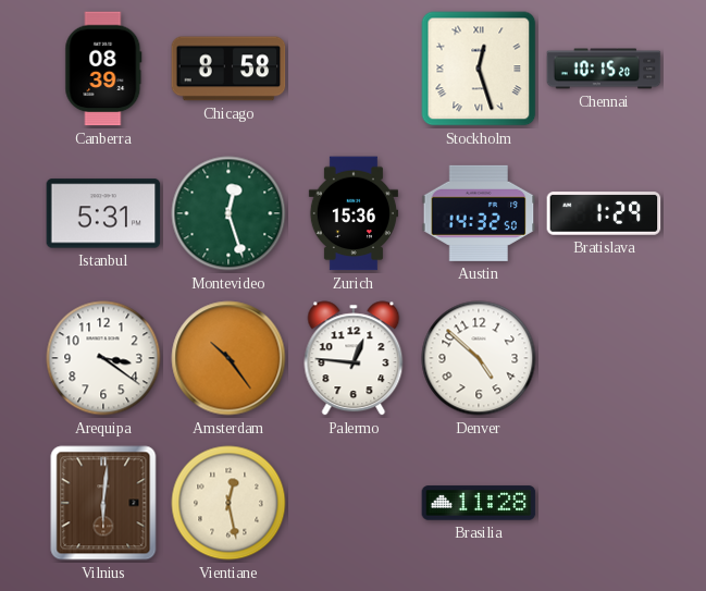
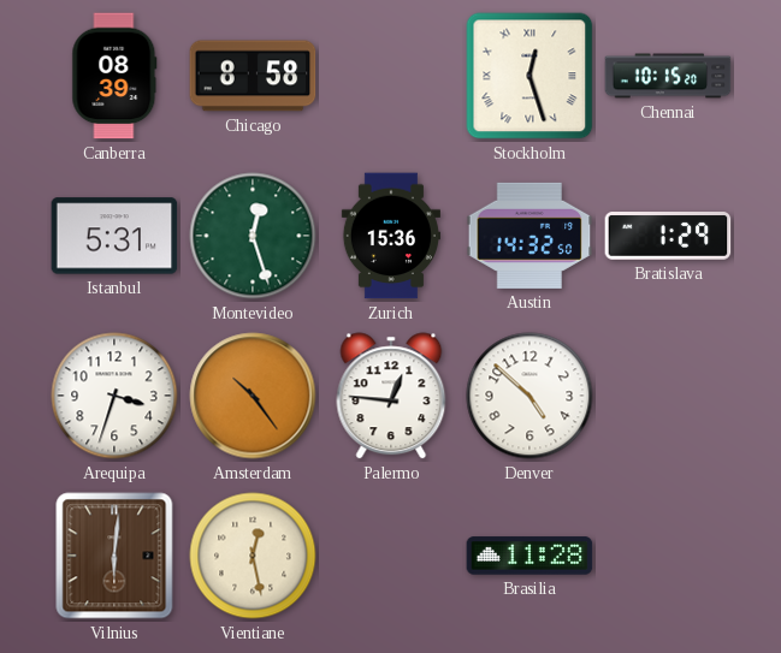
Arequipa: 3:21 -> 3:33 (114, 396)
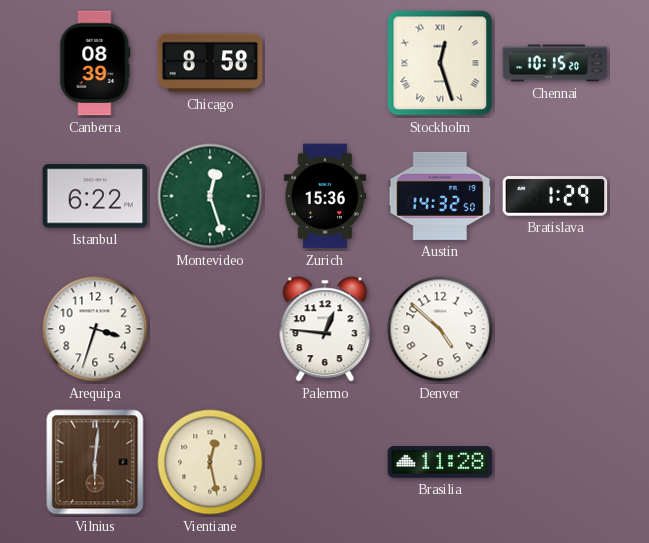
Istanbul: 5:31 -> 6:22 (95, 196)
Amsterdam: 10:24 -> none (253, 396)
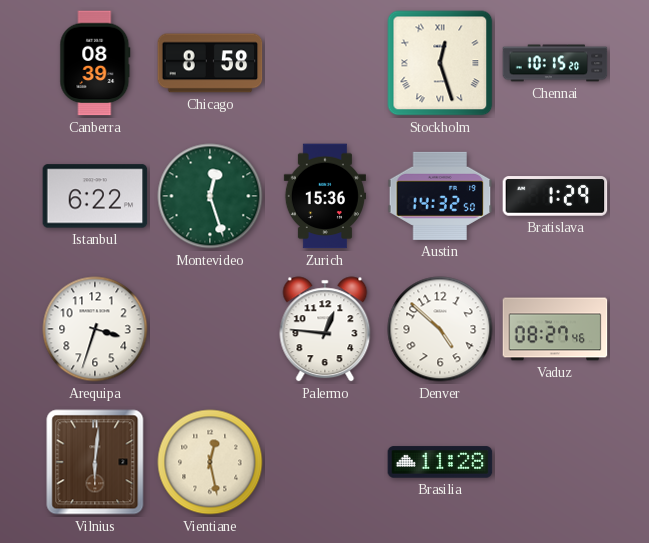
Vaduz: none -> 08:27 (555, 329)
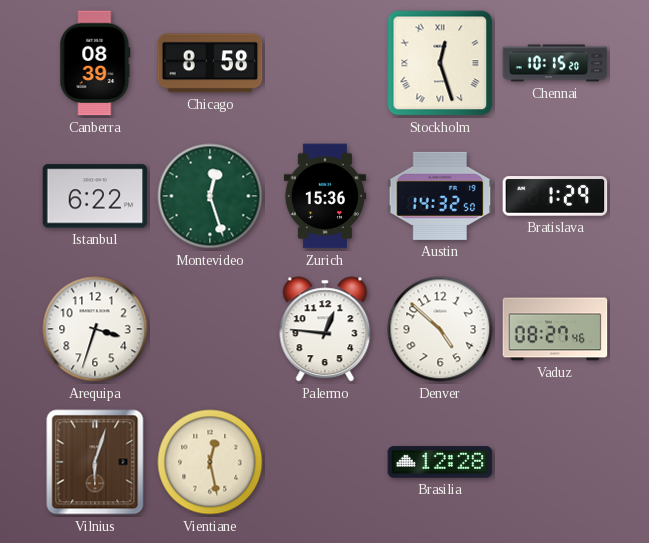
Vilnius: 6:01 -> 6:03 (95, 462)
Brasilia: 11:28 -> 12:28 (440, 462)
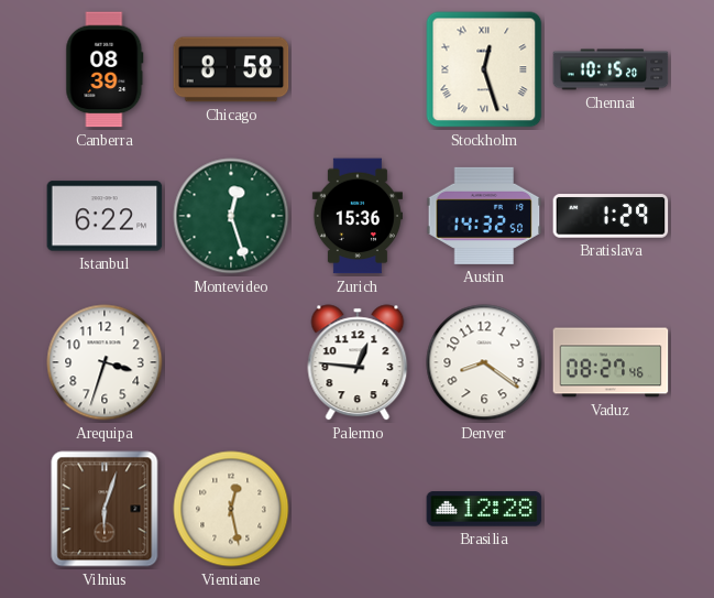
Denver: 4:52 -> 8:21 (484, 362)
